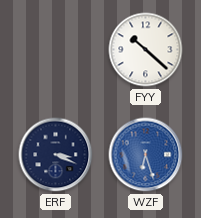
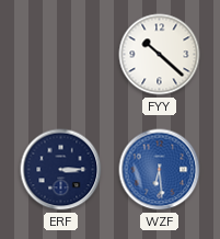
ERF: 3:19 -> 3:15 (61, 170)
WZF: 6:27 -> 6:29 (160, 170)
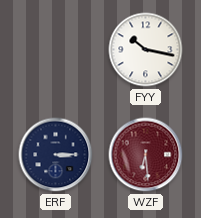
FYY: 10:22 -> 10:17 (146, 50)
WZF dial: blue -> burgundy (146, 155)
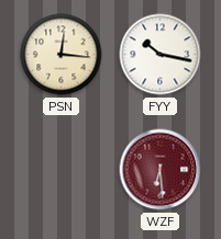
PSN: none -> 12:16 (62, 55)
ERF: 3:15 -> none (56, 155)
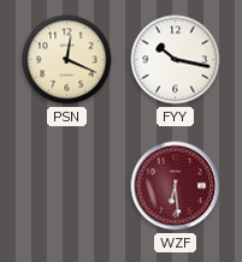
PSN: 12:16 -> 12:19 (67, 60)
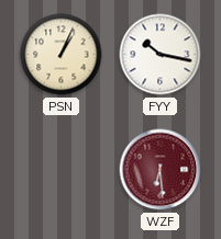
PSN: 12:19 -> 1:04 (62, 55)
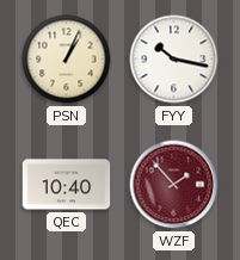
QEC: none -> 10:40 (67, 185)
WZF: 6:29 -> 1:53 (174, 185)
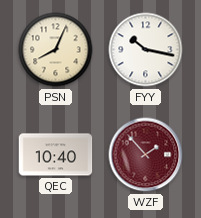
PSN: 1:04 -> 8:04 (56, 50)
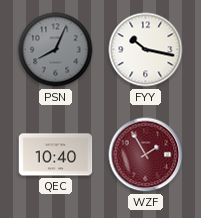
PSN dial: cream -> grey (56, 50)
WZF: 1:53 -> 1:55 (146, 155)
